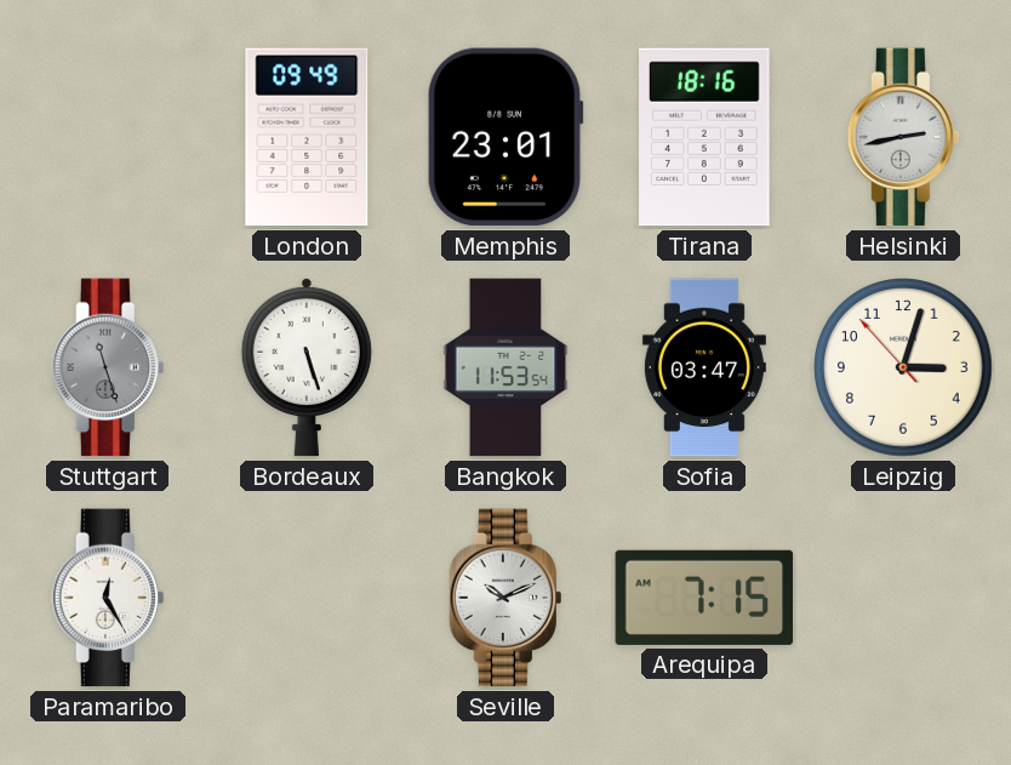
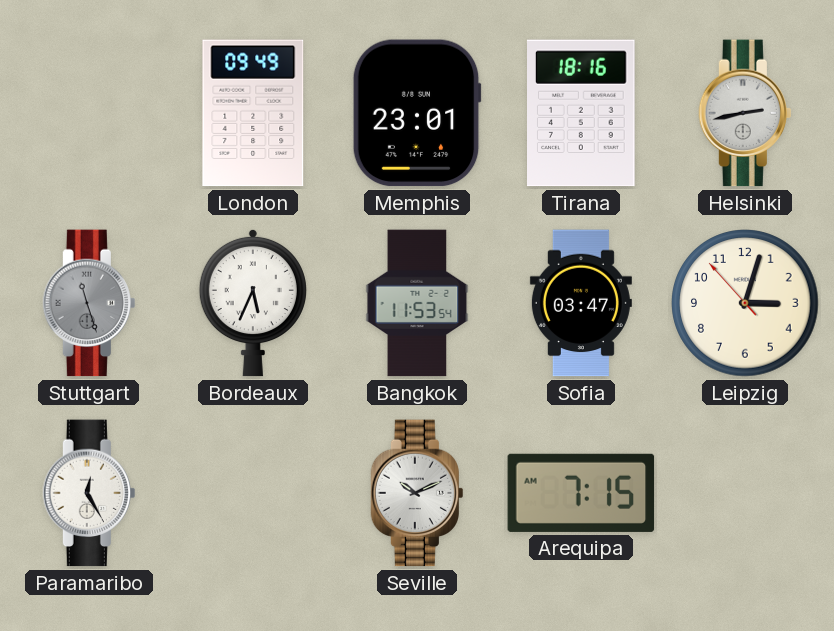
Bordeaux: 5:27 -> 5:34 (253, 303)
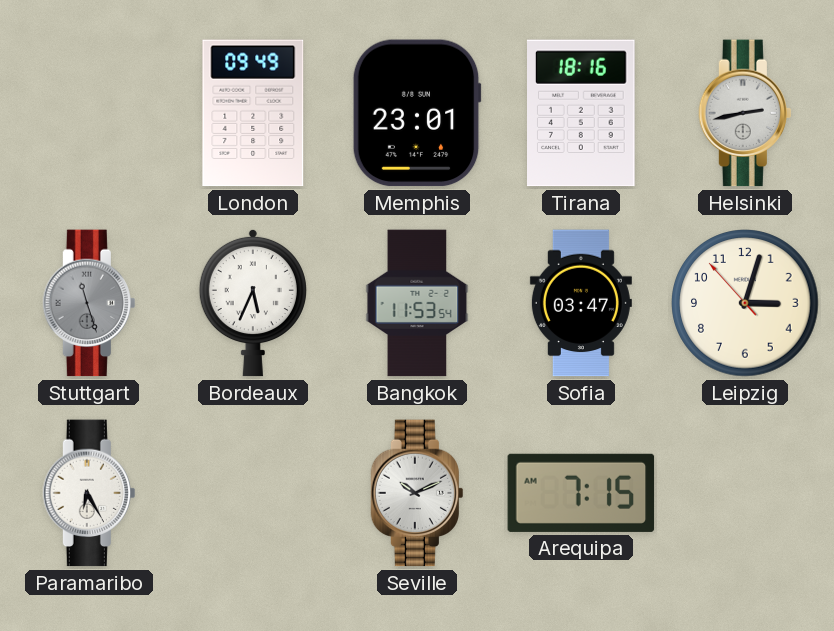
Paramaribo: 12:25 -> 6:25 (89, 493)
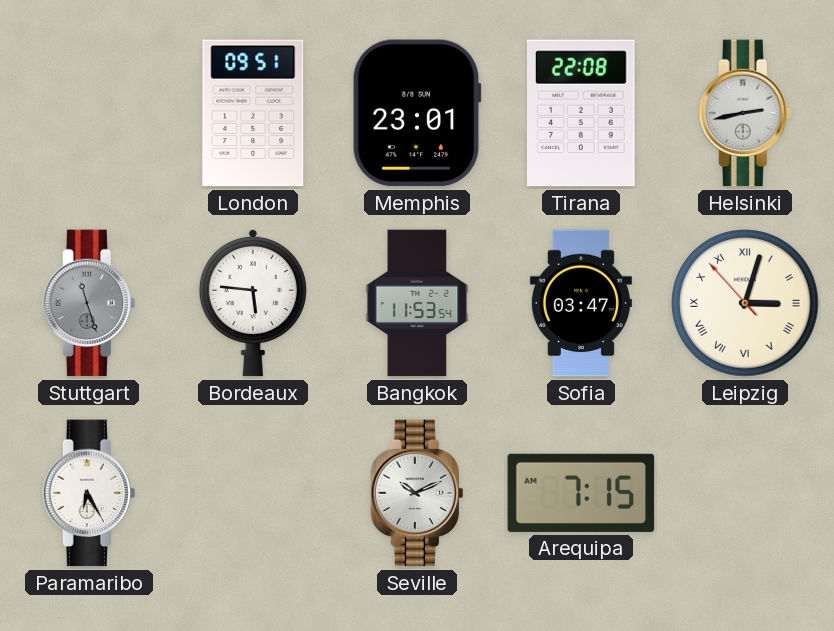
London: 09:49 -> 09:51 (253, 113)
Tirana: 18:16 -> 22:08 (582, 113)
Bordeaux: 5:34 -> 5:46 (253, 303)
Leipzig numerals: Arabic -> Roman (745, 303)
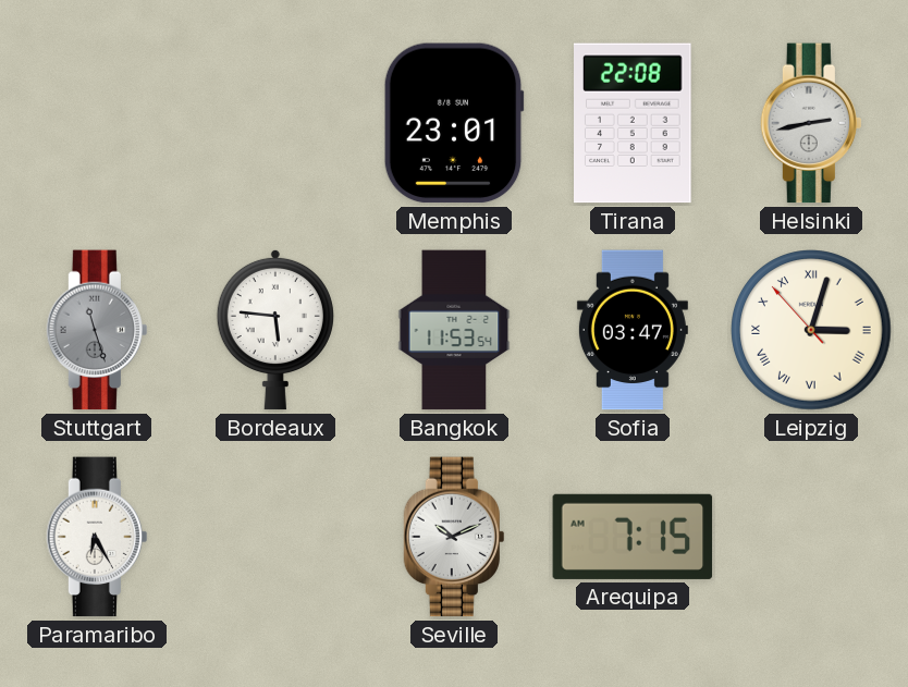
London: 09:51 -> none (253, 113)
